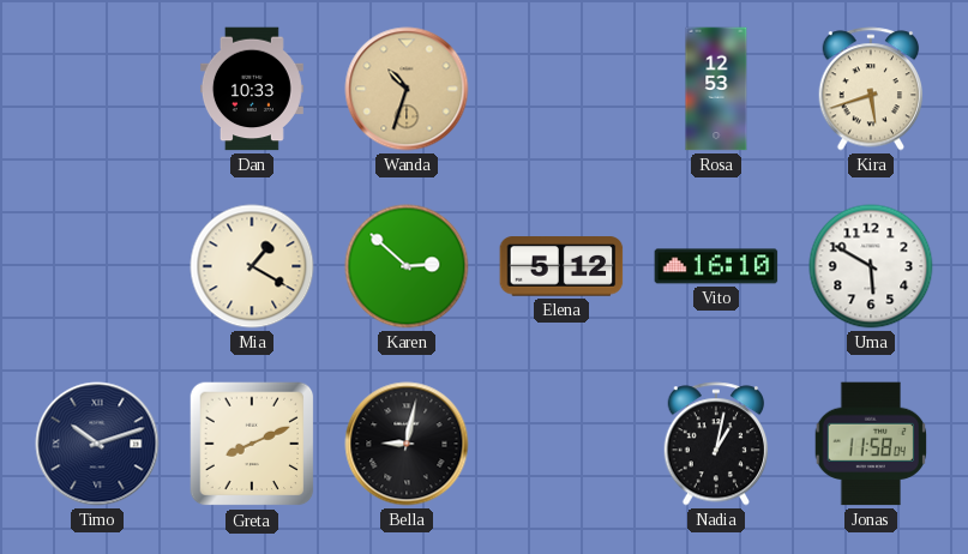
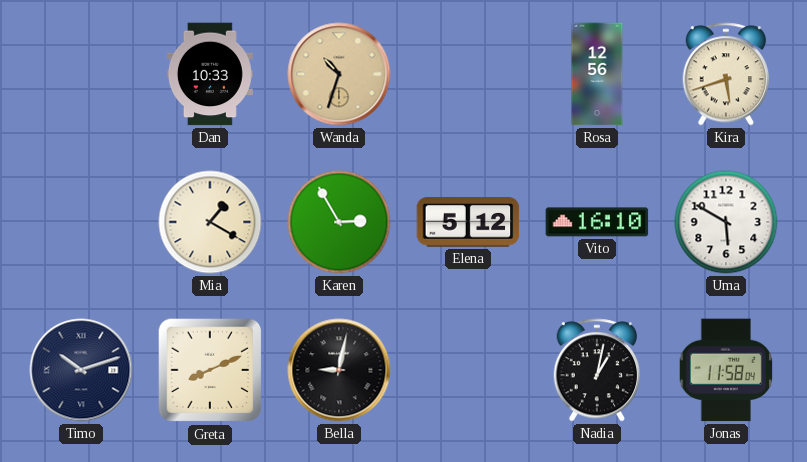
Rosa: 12:53 -> 12:56 (597, 74)
Karen: 2:52 -> 2:55 (339, 222)
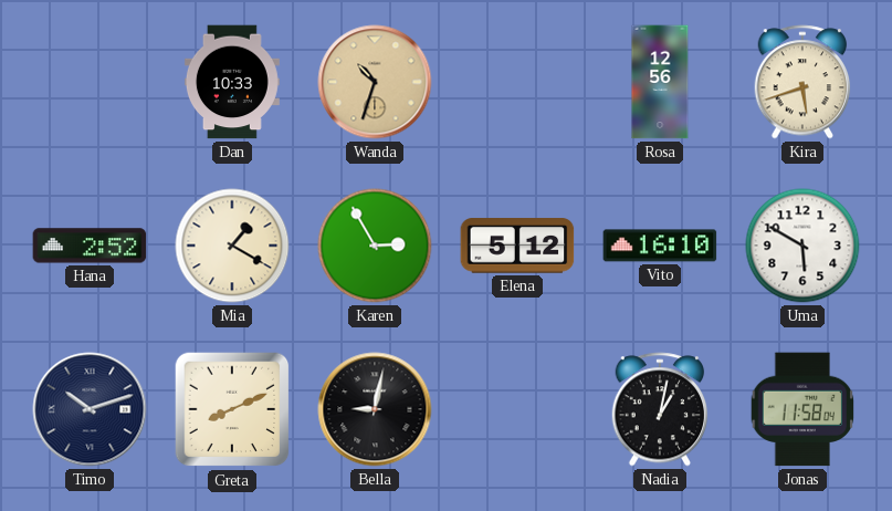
Hana: none -> 2:52 (90, 246)
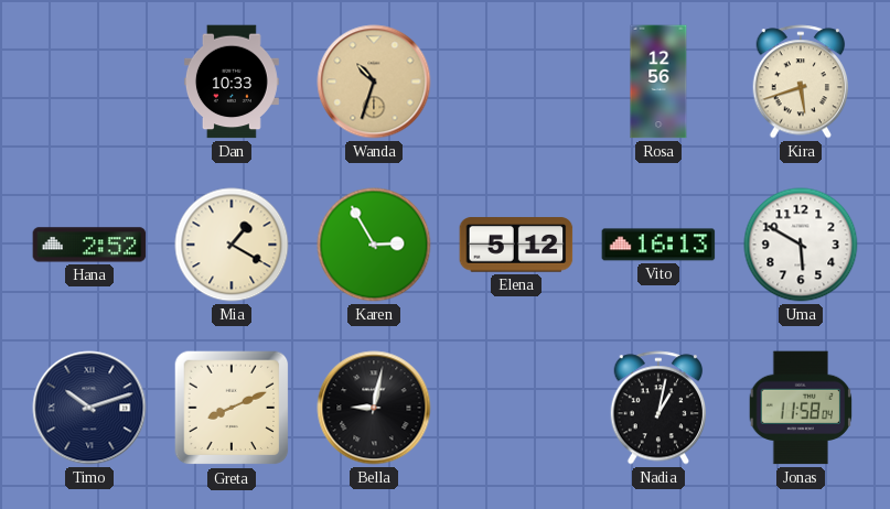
Vito: 16:10 -> 16:13 (658, 245)
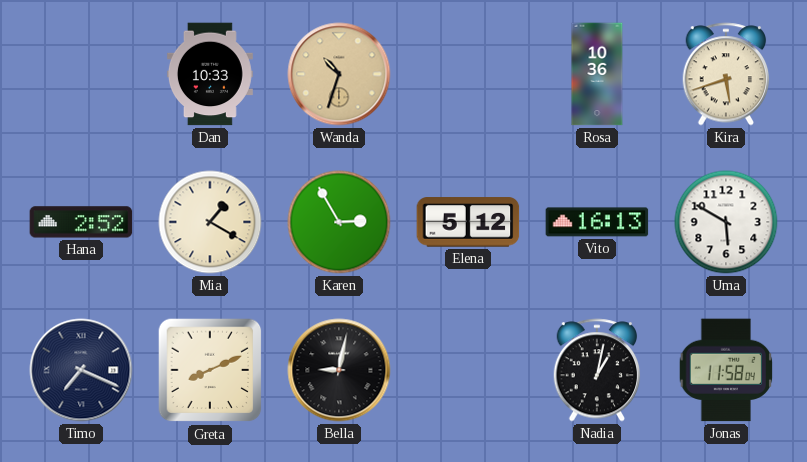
Rosa: 12:56 -> 10:36 (597, 74)
Timo: 10:12 -> 7:19 (81, 370)
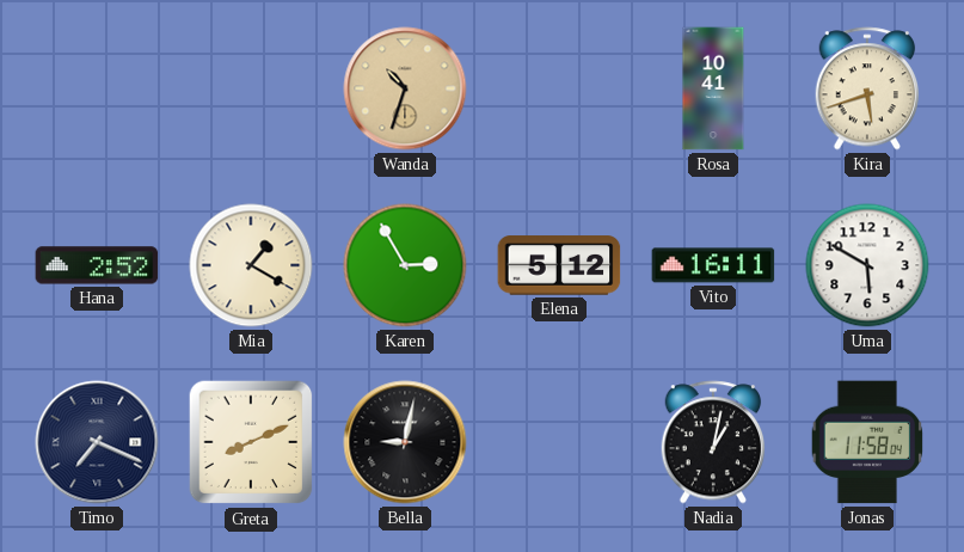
Dan: 10:33 -> none (210, 74)
Rosa: 10:36 -> 10:41 (713, 88)
Vito: 16:13 -> 16:11 (713, 265)
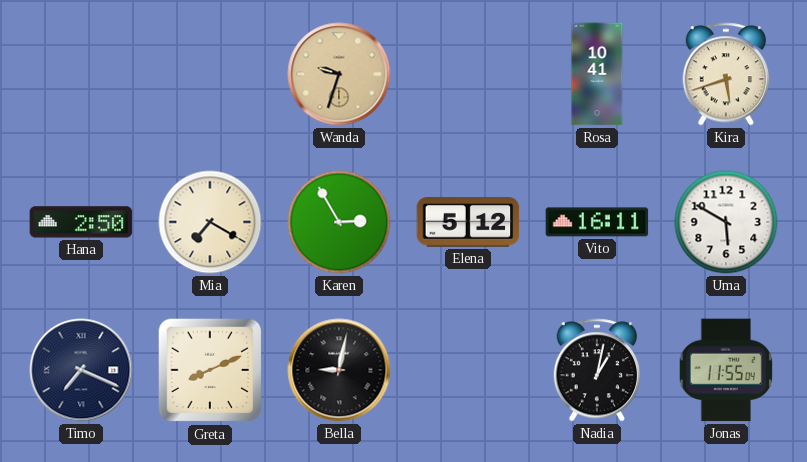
Wanda: 10:33 -> 9:33 (339, 74)
Hana: 2:52 -> 2:50 (81, 222)
Mia: 1:20 -> 7:20 (210, 222)
Jonas: 11:58 -> 11:55 (726, 370)
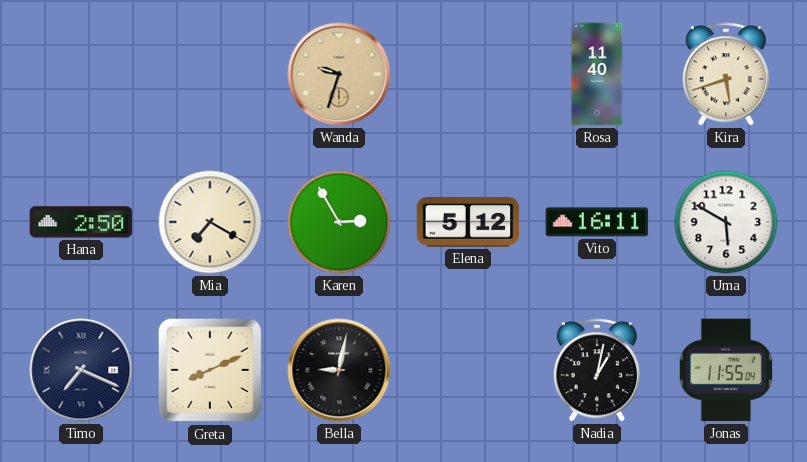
Rosa: 10:41 -> 11:40 (597, 74)
